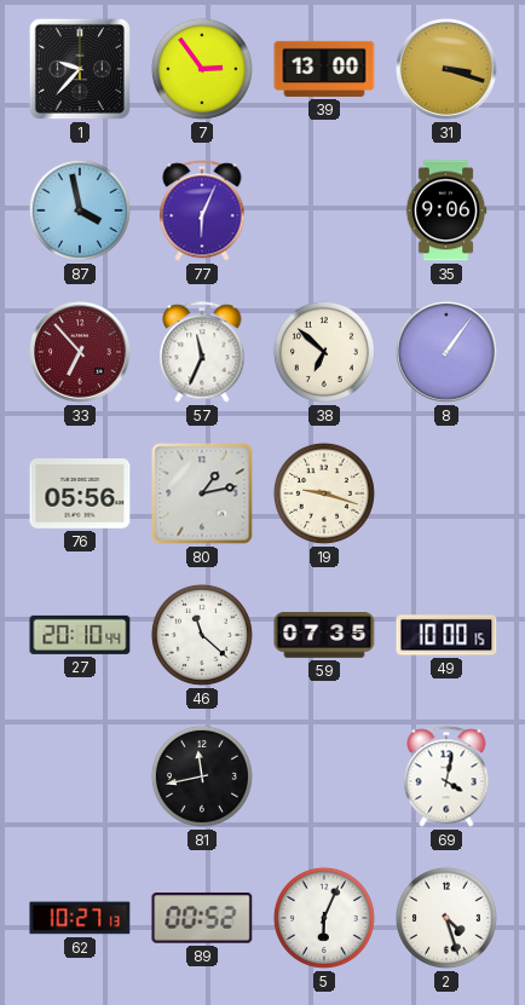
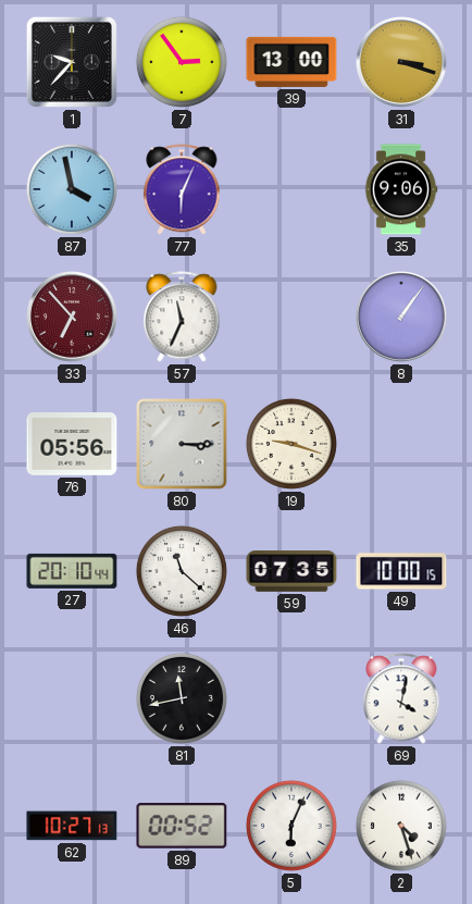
38: 6:52 -> none (324, 352)
80: 1:13 -> 3:15 (182, 444)
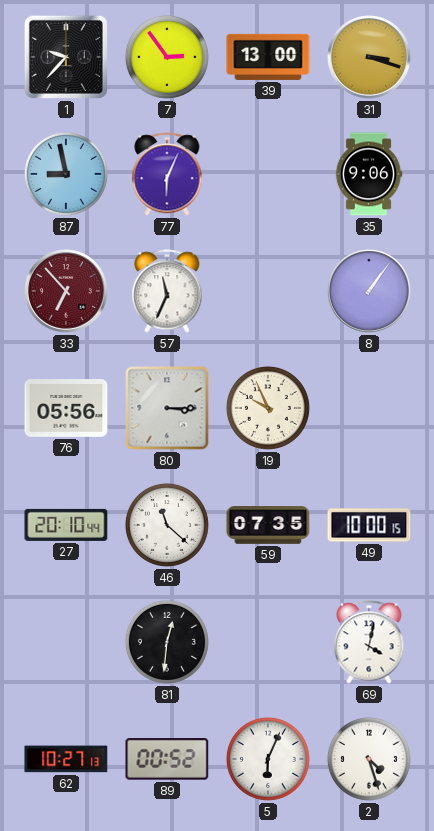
87: 3:58 -> 8:58 (66, 174)
19: 9:18 -> 9:56 (268, 408)
81: 11:43 -> 12:31 (167, 642)
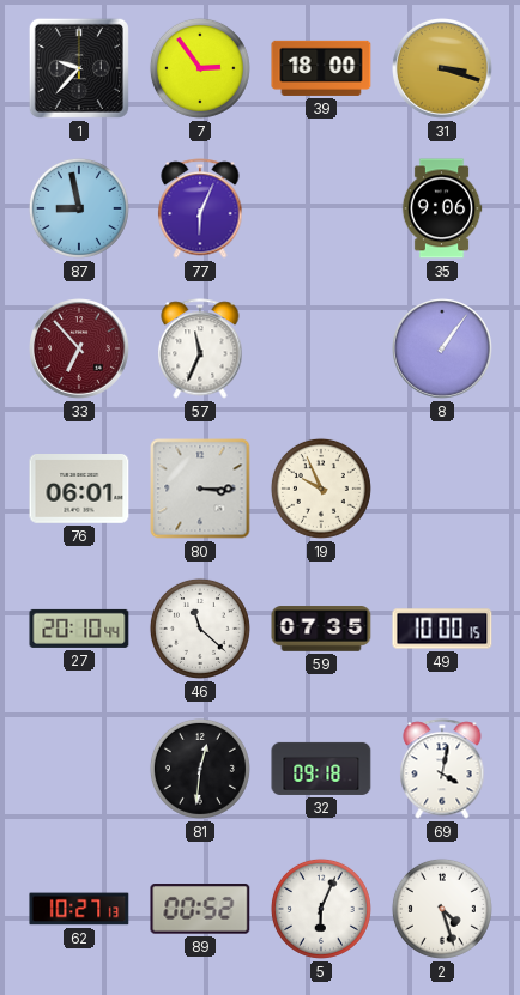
39: 13:00 -> 18:00 (321, 68)
76: 05:56 -> 06:01 (79, 490)
32: none -> 09:18 (321, 769)
